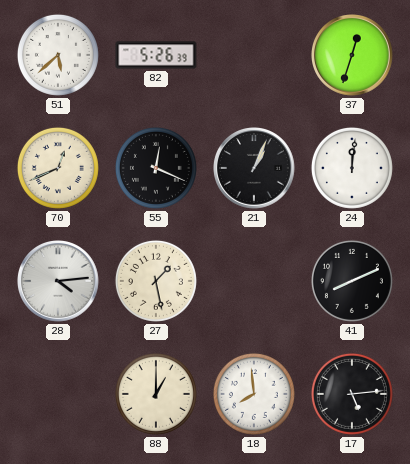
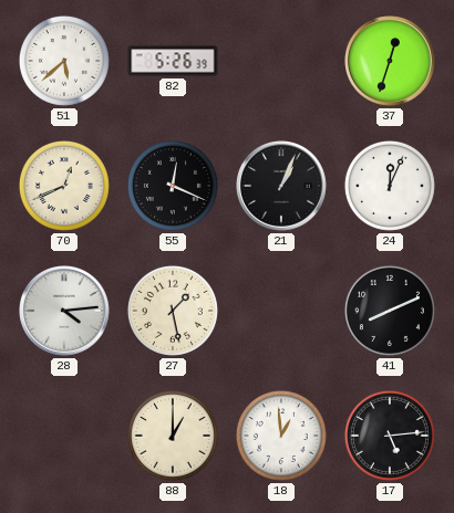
24: 12:01 -> 12:04 (390, 186)
18: 7:59 -> 12:59 (281, 436)
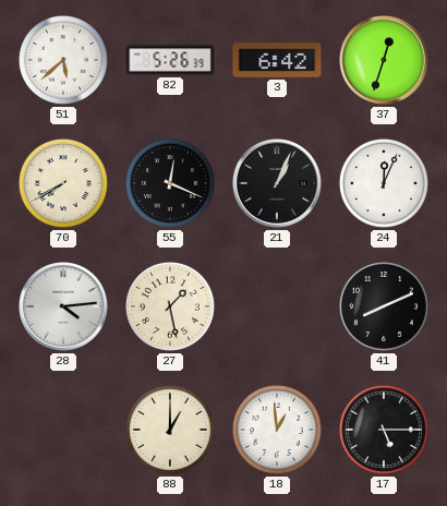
3: none -> 6:42 (277, 60)
70: 12:41 -> 7:40 (63, 183)
17: 5:14 -> 5:15 (384, 430)
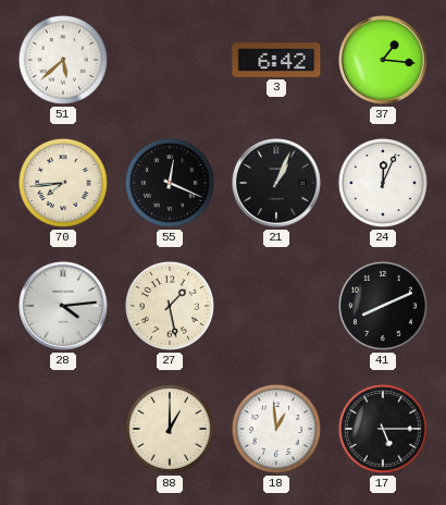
82: 5:26 -> none (170, 60)
37: 12:33 -> 1:16 (384, 61)
70: 7:40 -> 7:44 (63, 183)
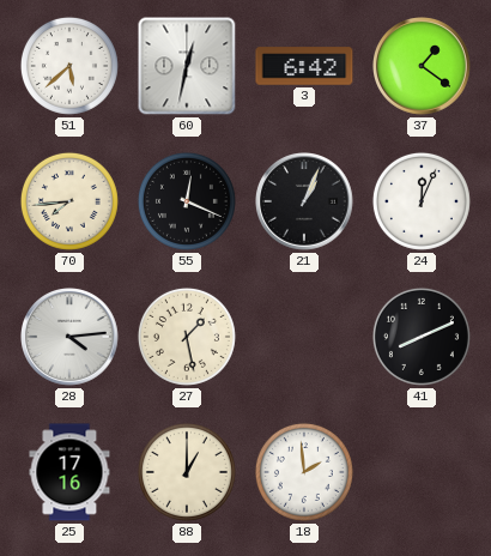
60: none -> 12:32 (187, 66)
37: 1:16 -> 1:21 (423, 67)
25: none -> 17:16 (69, 472)
18: 12:59 -> 1:59 (304, 472)
17: 5:15 -> none (383, 429)
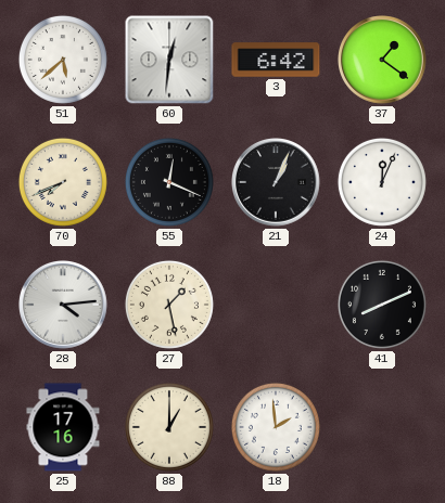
60: 12:32 -> 12:31 (169, 60)
70: 7:44 -> 7:41 (63, 182)
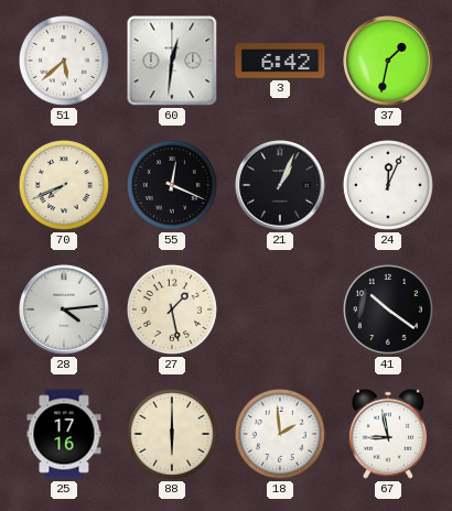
37: 1:21 -> 1:32 (389, 62)
41: 8:11 -> 10:21 (388, 309)
88: 1:00 -> 6:00 (172, 434)
67: none -> 8:58 (388, 434)
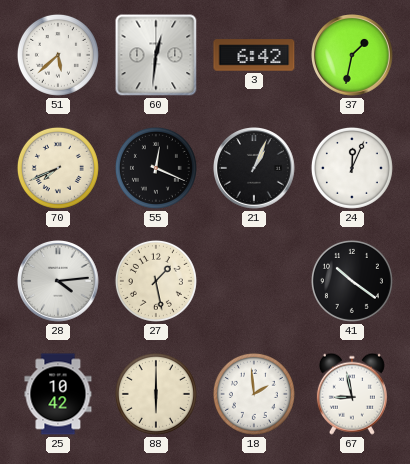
25: 17:16 -> 10:42 (58, 394)
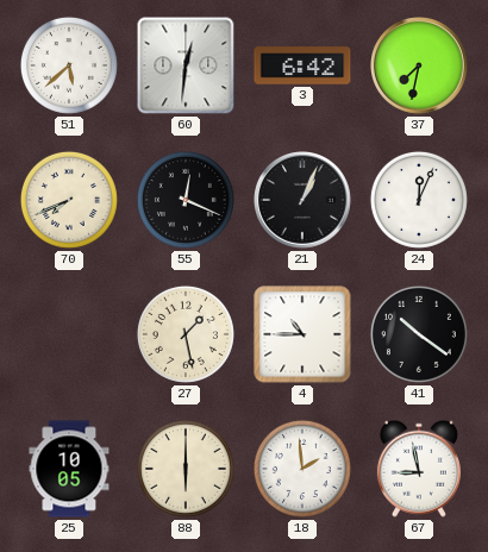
37: 1:32 -> 7:32 (420, 67)
28: 4:14 -> none (59, 282)
4: none -> 10:45 (302, 334)
25: 10:42 -> 10:05 (69, 469)
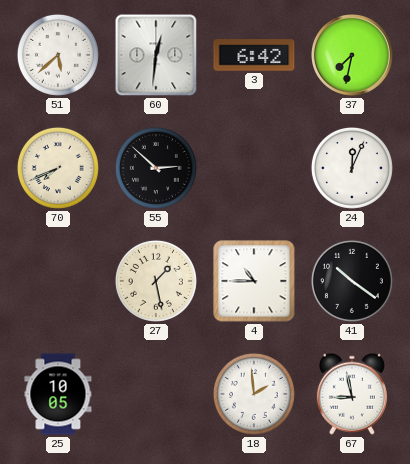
55: 12:19 -> 2:52 (156, 168)
21: 1:04 -> none (304, 201)
88: 6:00 -> none (186, 469)
